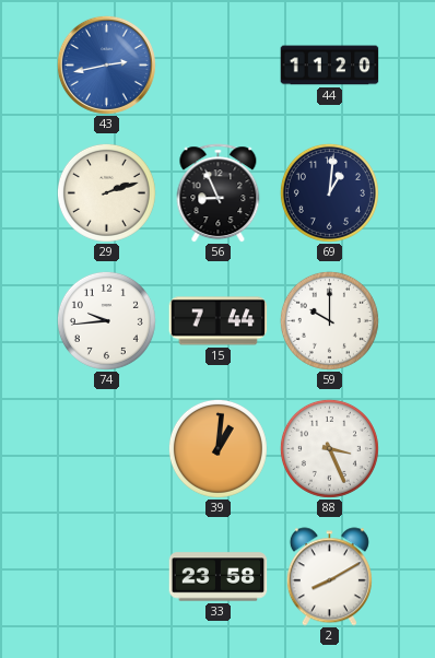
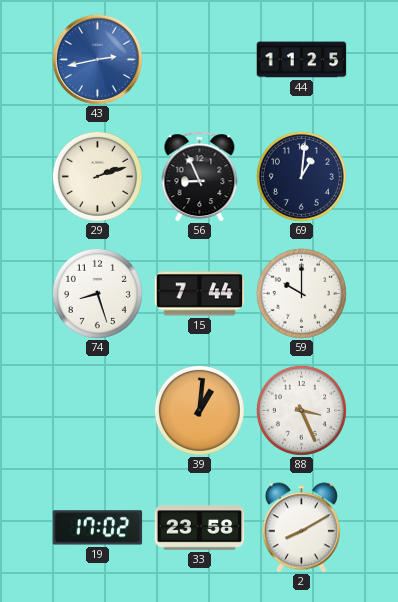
44: 11:20 -> 11:25 (302, 60)
74: 9:44 -> 8:27 (97, 293)
19: none -> 17:02 (98, 528)
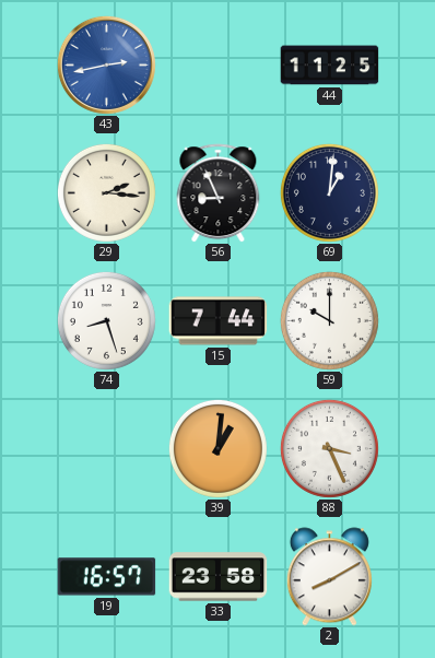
29: 2:12 -> 2:16 (106, 192)
19: 17:02 -> 16:57 (107, 577)
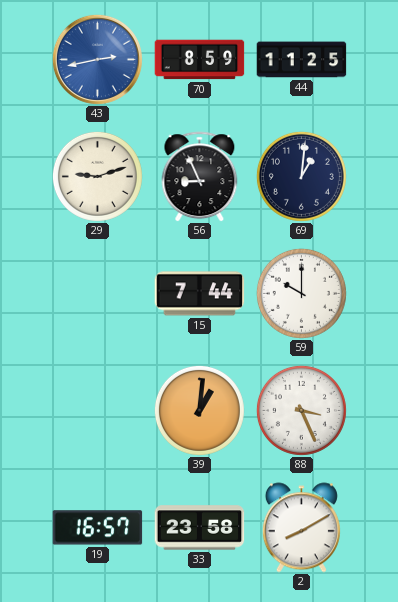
70: none -> 8:59 (200, 60)
29: 2:16 -> 9:12 (97, 176)
74: 8:27 -> none (106, 320)
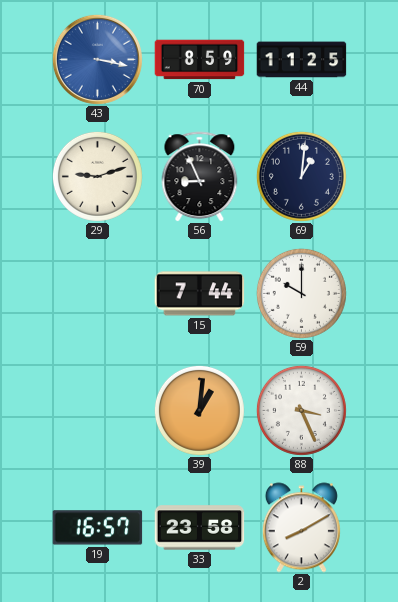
43: 2:43 -> 3:17 (97, 59)
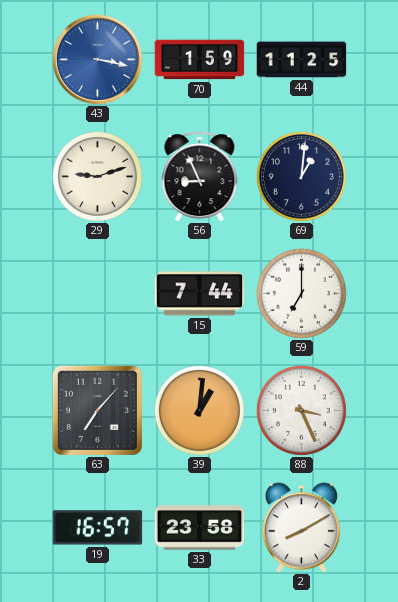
70: 8:59 -> 1:59 (200, 60)
59: 10:00 -> 7:00 (301, 293)
63: none -> 7:07 (97, 410)
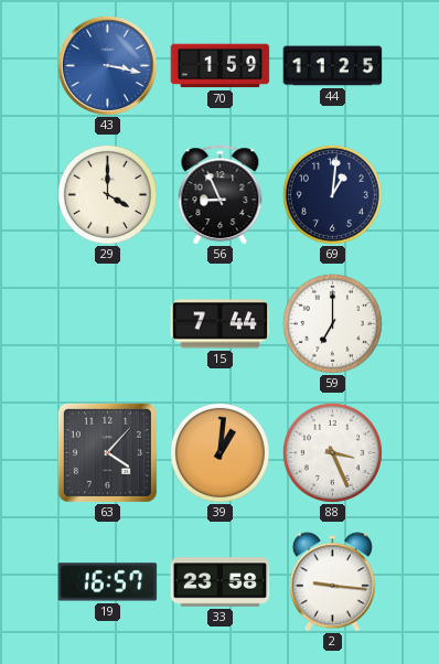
29: 9:12 -> 4:00 (107, 194)
63: 7:07 -> 4:07 (107, 452)
2: 8:10 -> 9:16 (332, 582)
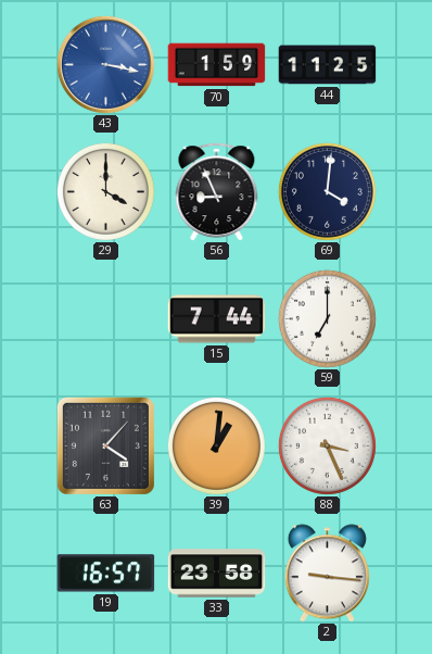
69: 1:01 -> 4:01 (327, 191)
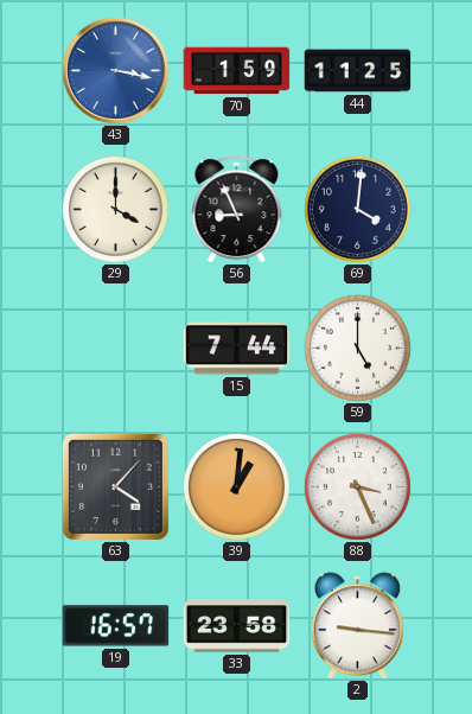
59: 7:00 -> 5:00 (357, 348)
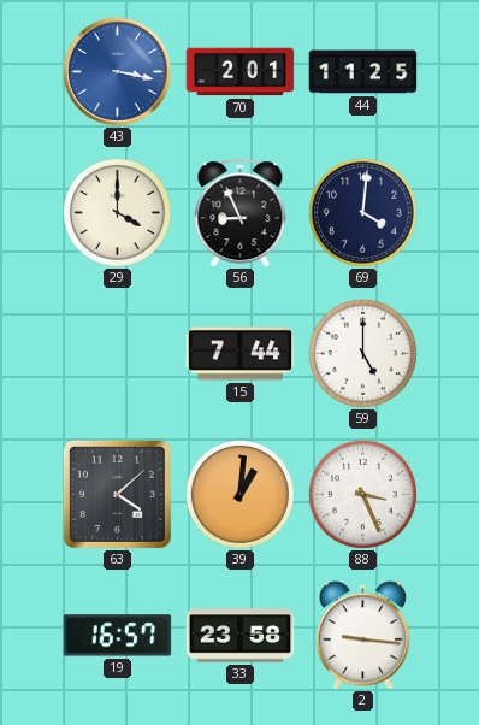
70: 1:59 -> 2:01 (241, 72)
63: 4:07 -> 4:08 (117, 494)
